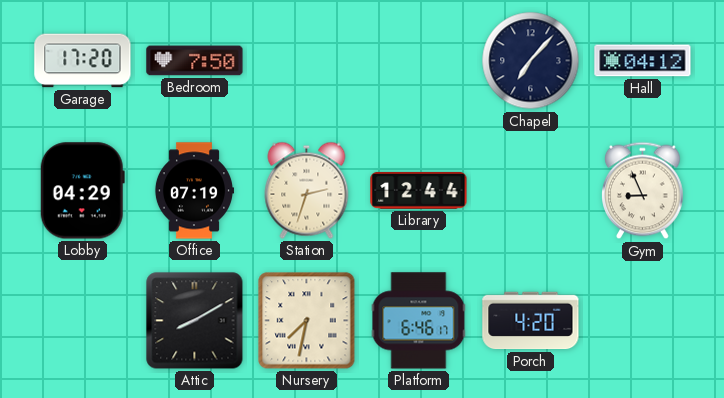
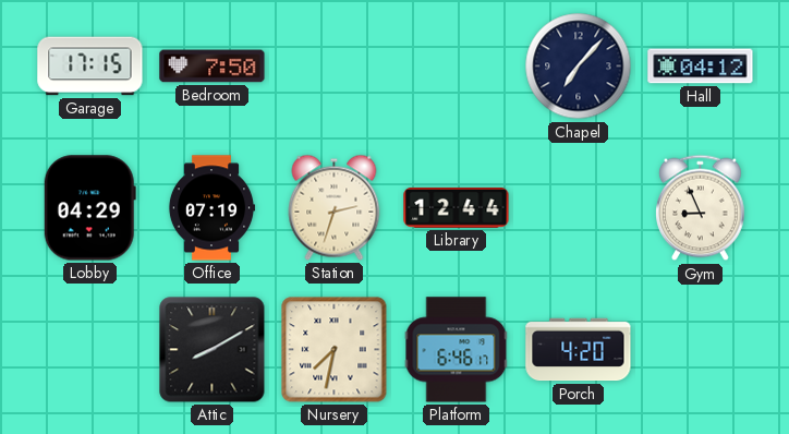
Garage: 17:20 -> 17:15 (90, 67)
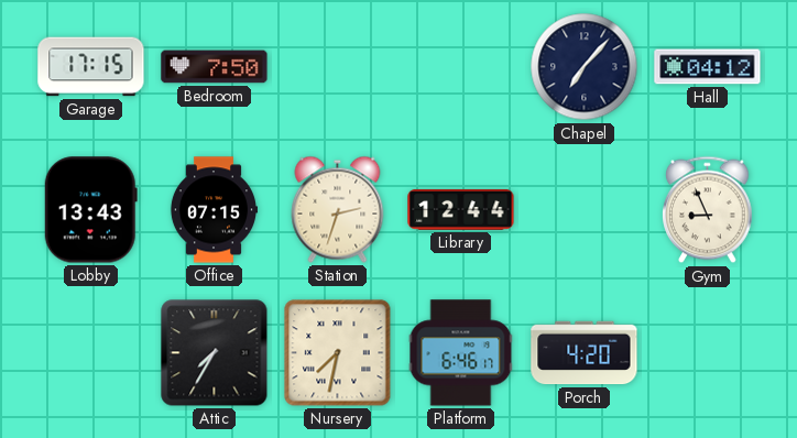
Lobby: 04:29 -> 13:43 (90, 210)
Office: 07:19 -> 07:15 (212, 210)
Attic: 8:10 -> 7:35 (215, 353)
